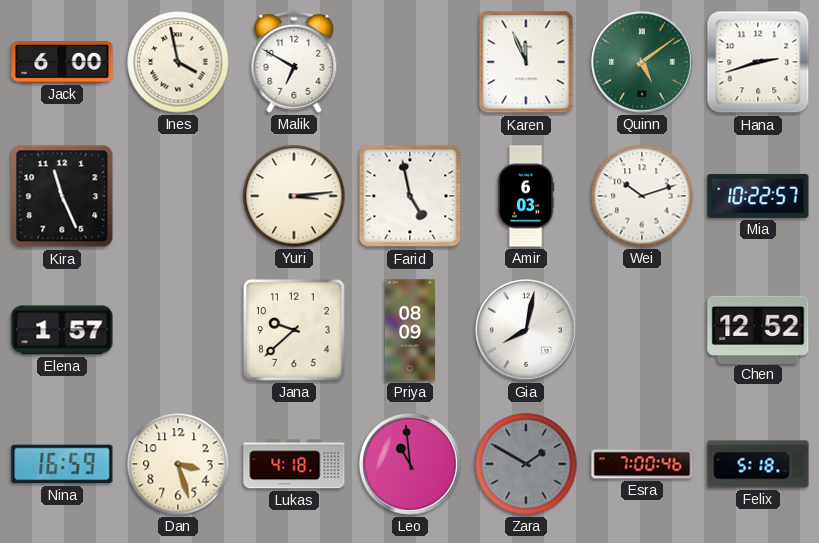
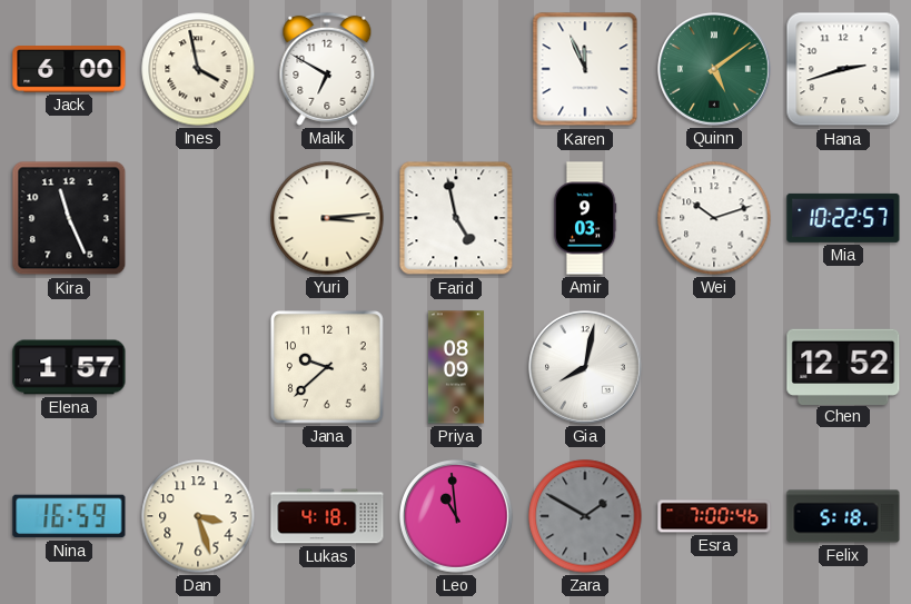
Amir: 6:03 -> 9:03 (585, 218)
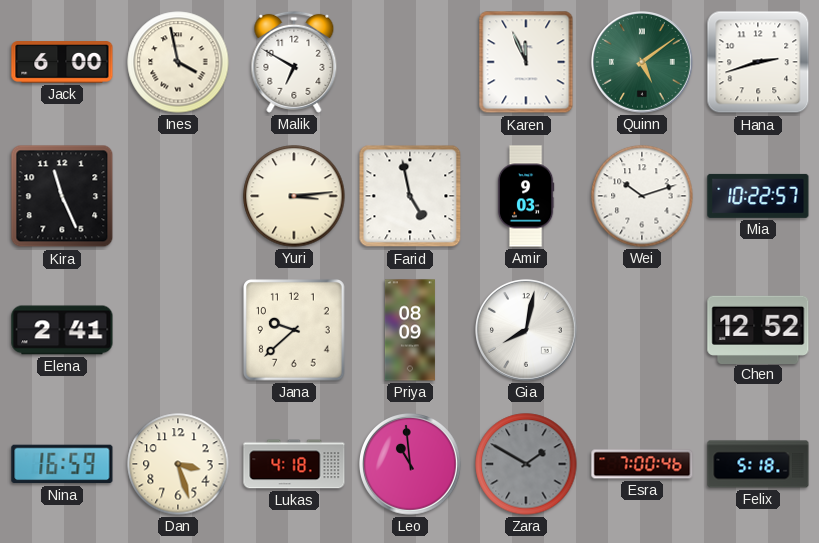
Elena: 1:57 -> 2:41 (62, 330)
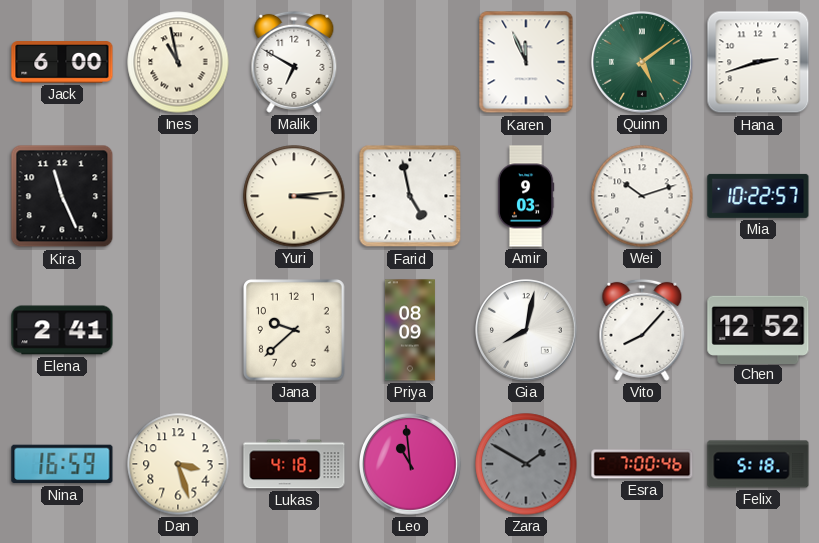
Ines: 3:58 -> 10:58 (178, 62)
Vito: none -> 8:07 (642, 330)
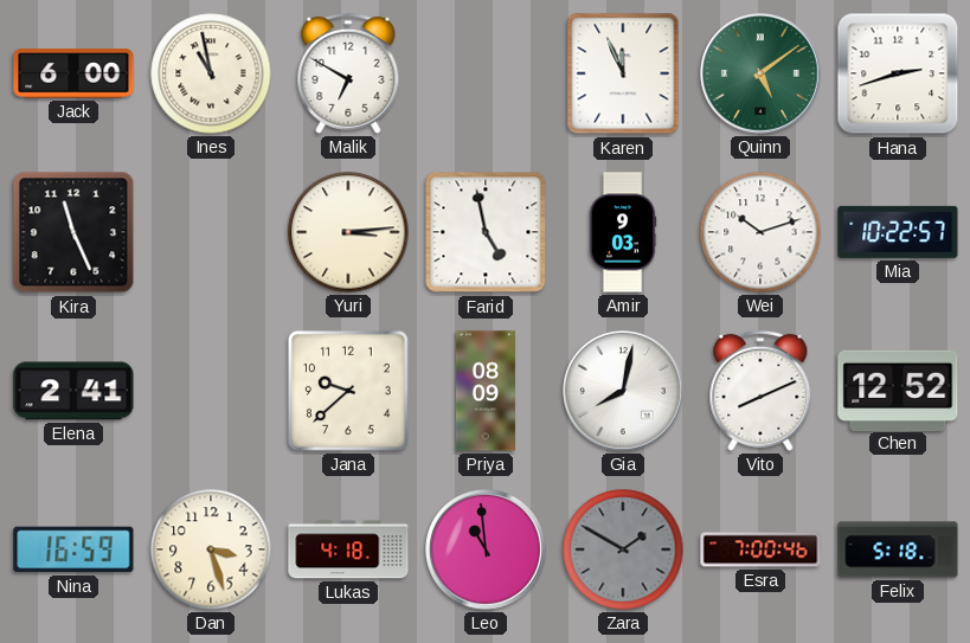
Vito: 8:07 -> 8:11 (760, 391)
